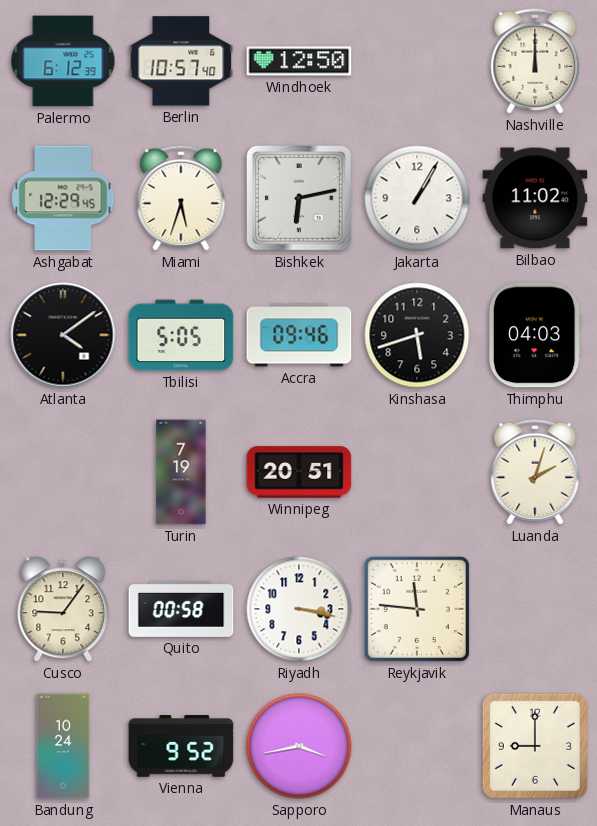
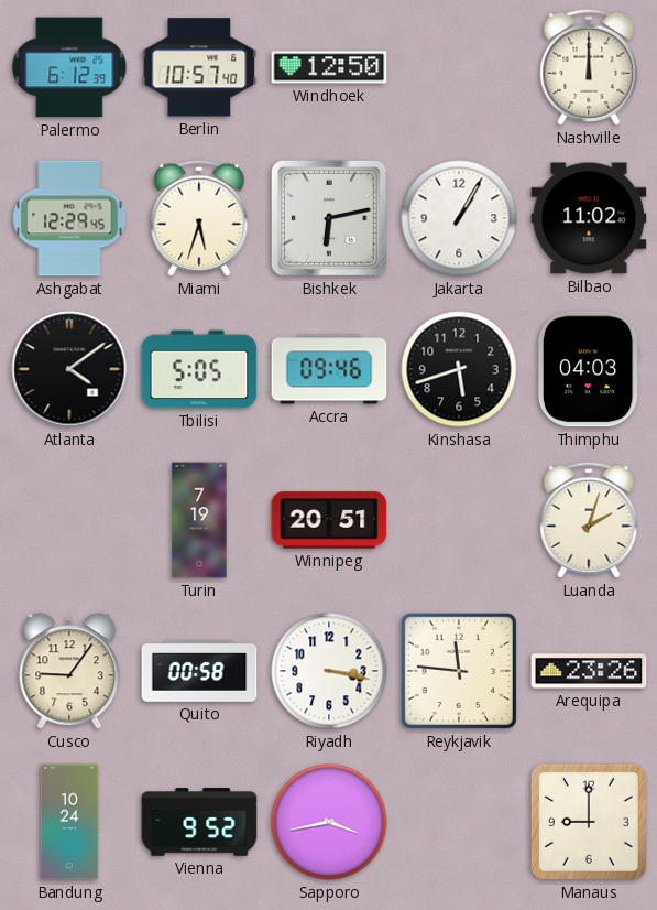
Arequipa: none -> 23:26 (589, 671)
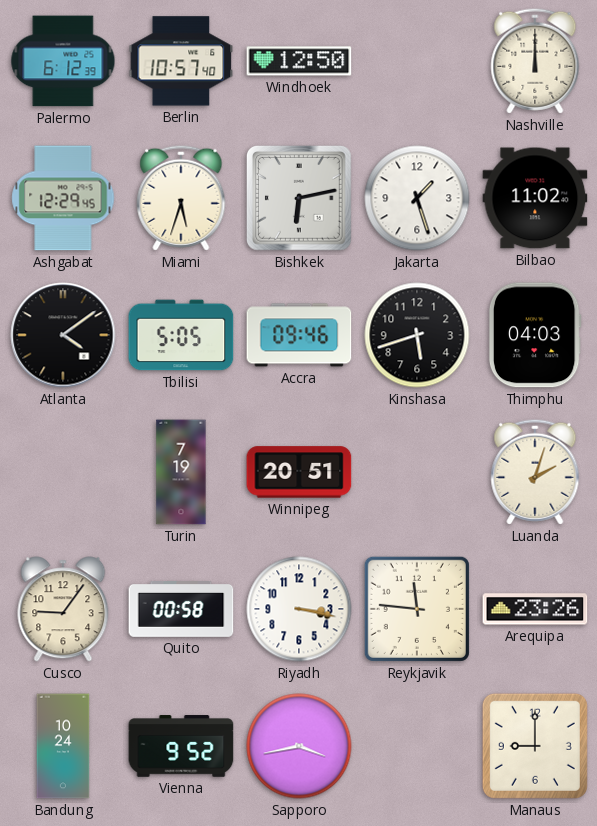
Jakarta: 1:05 -> 1:27 (417, 198)
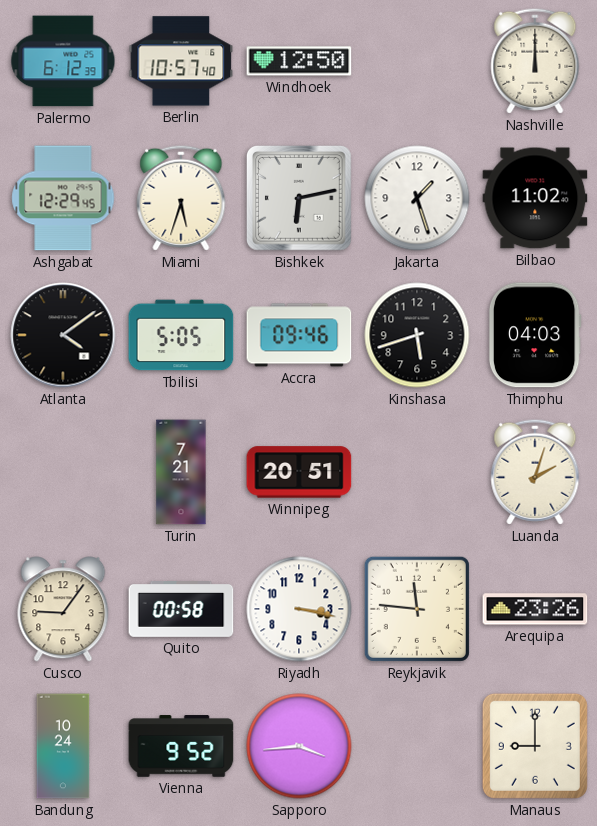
Turin: 7:19 -> 7:21 (181, 472)
Sapporo: 3:43 -> 3:44 (299, 746)
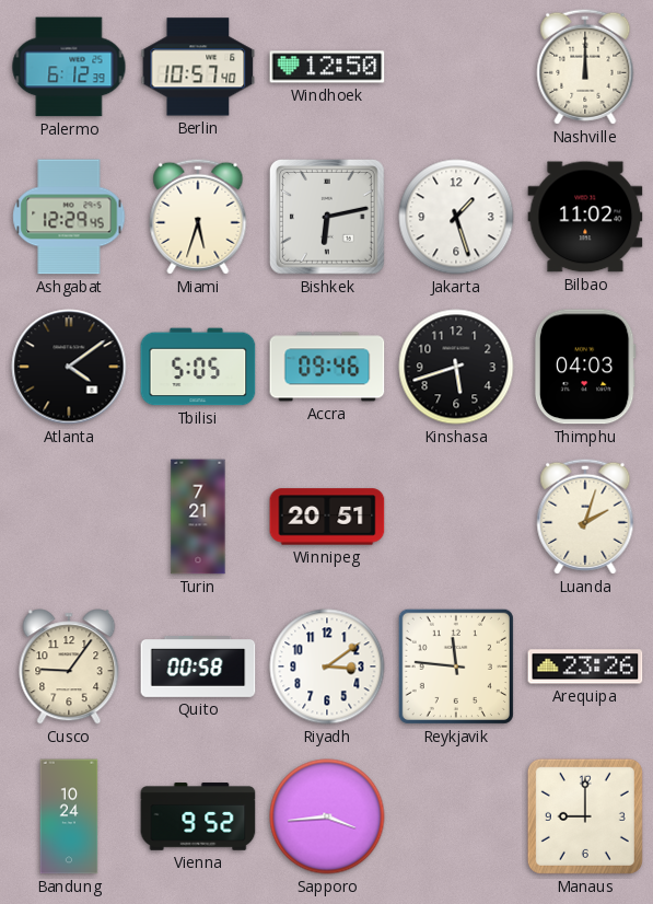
Riyadh: 3:17 -> 3:09 (327, 667)
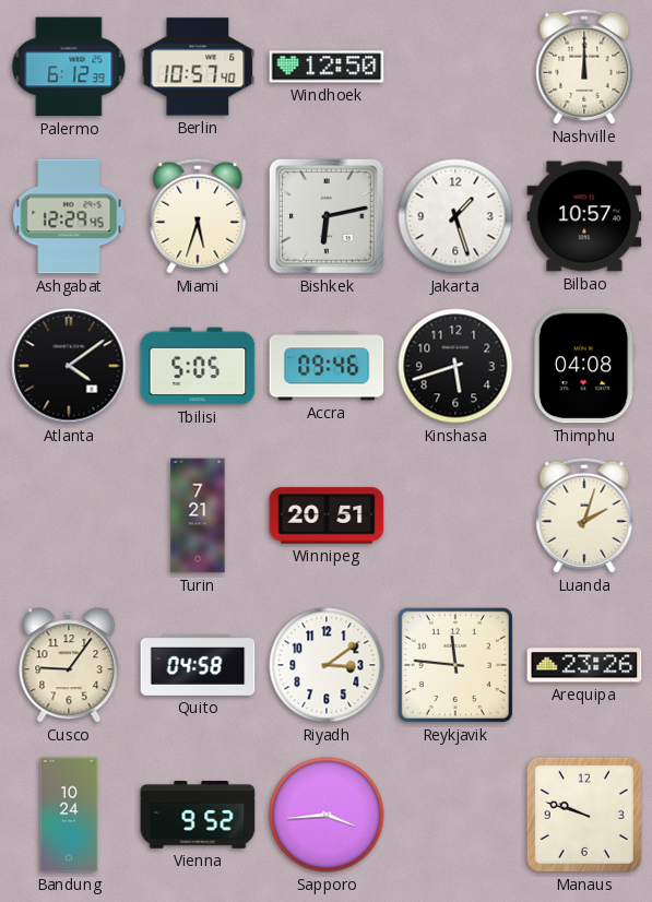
Bilbao: 11:02 -> 10:57 (584, 216)
Thimphu: 04:03 -> 04:08 (584, 366)
Quito: 00:58 -> 04:58 (198, 666)
Manaus: 9:00 -> 9:48 (584, 815)
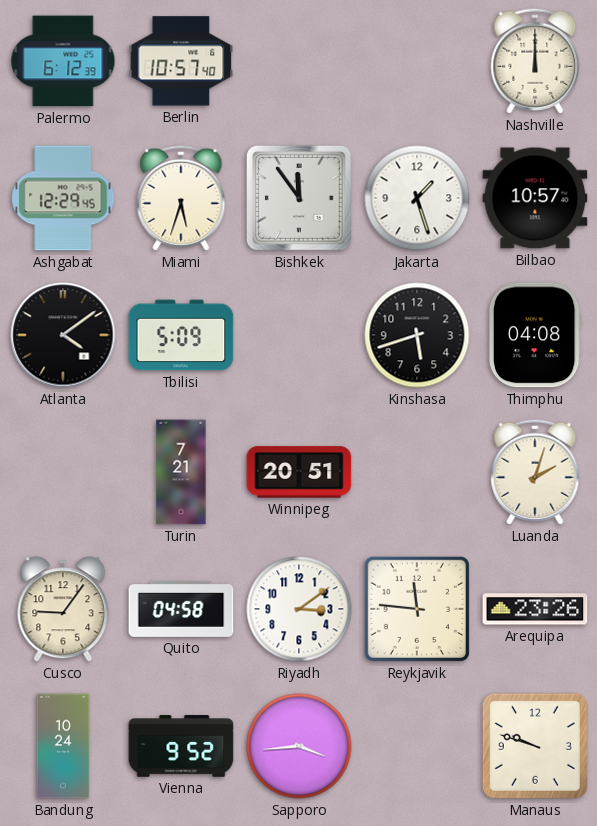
Windhoek: 12:50 -> none (327, 67)
Bishkek: 6:13 -> 11:54 (299, 198)
Tbilisi: 5:05 -> 5:09 (181, 335)
Accra: 09:46 -> none (327, 366)
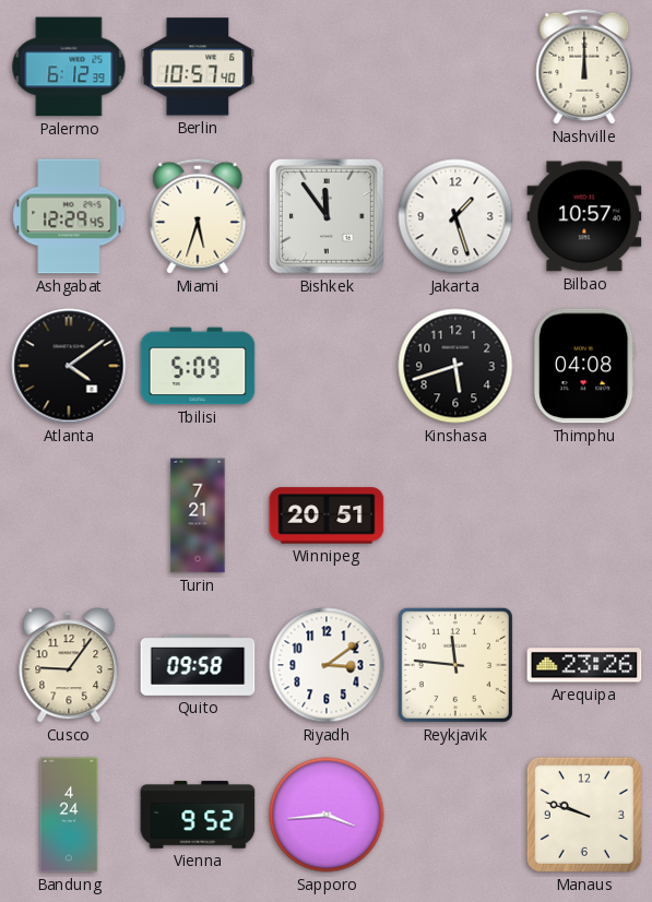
Luanda: 2:03 -> none (535, 472)
Quito: 04:58 -> 09:58 (198, 666)
Bandung: 10:24 -> 4:24 (69, 815)
